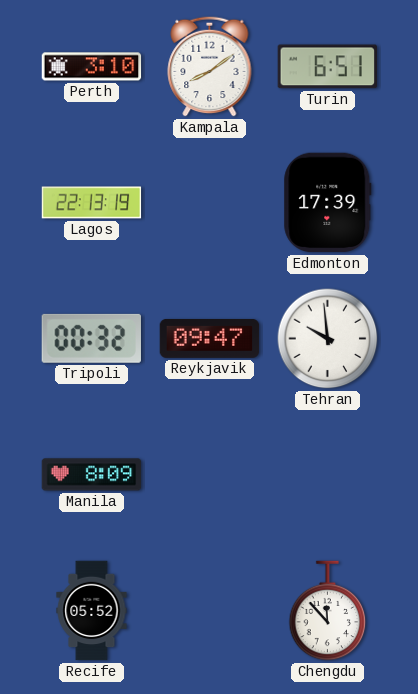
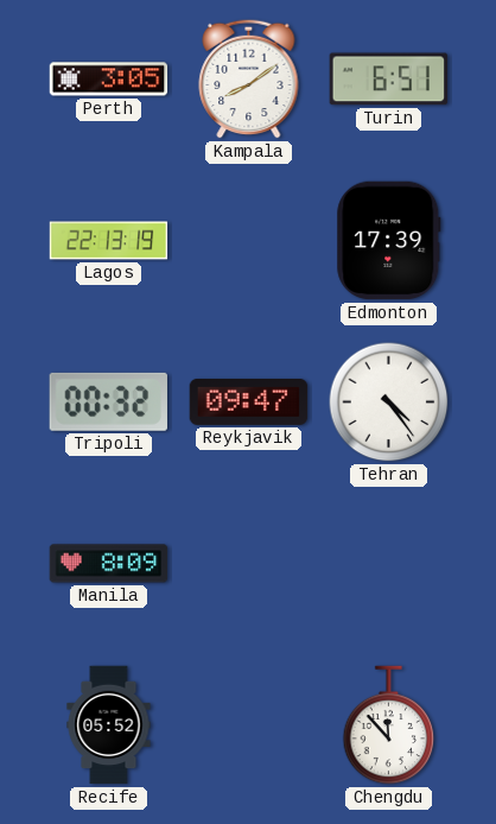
Perth: 3:10 -> 3:05 (109, 80)
Tehran: 9:59 -> 4:24 (389, 403)
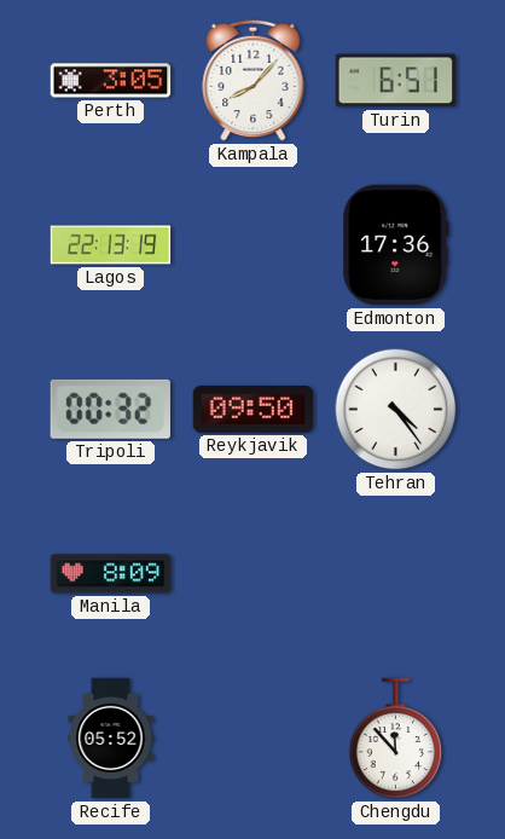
Kampala: 8:09 -> 8:07 (254, 80)
Edmonton: 17:39 -> 17:36 (396, 245)
Reykjavik: 09:47 -> 09:50 (254, 409)
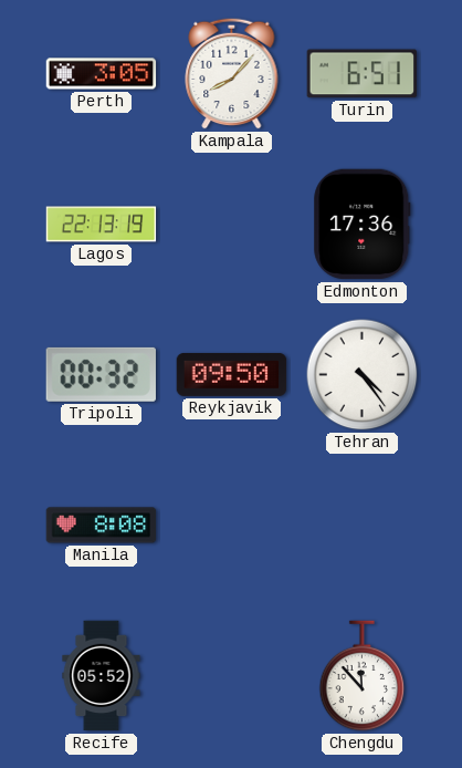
Manila: 8:09 -> 8:08 (102, 526)
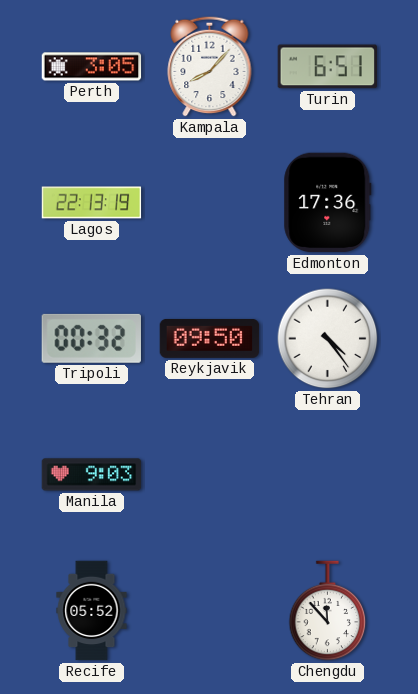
Manila: 8:08 -> 9:03 (92, 475)
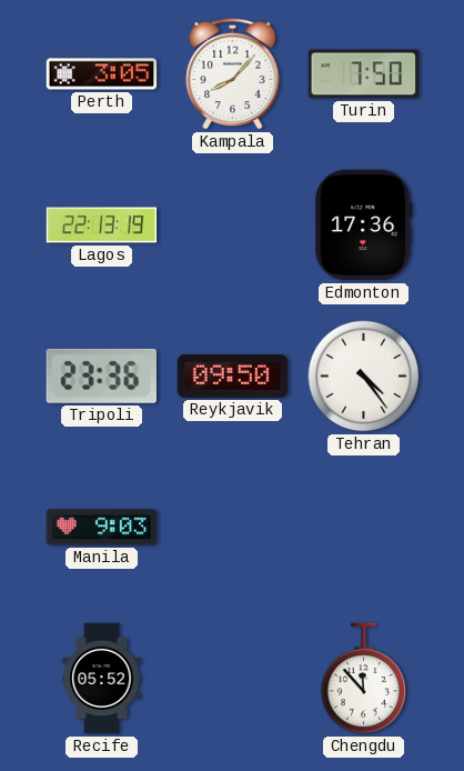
Turin: 6:51 -> 7:50 (363, 74)
Tripoli: 00:32 -> 23:36 (101, 376)
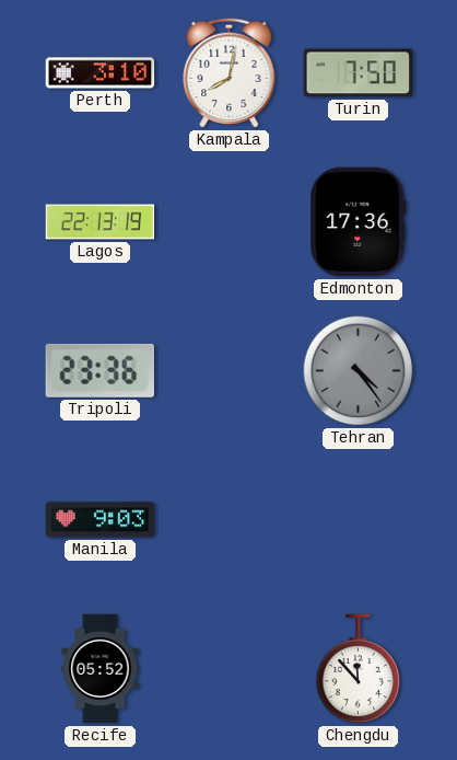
Perth: 3:05 -> 3:10 (101, 73)
Kampala: 8:07 -> 8:02 (230, 72)
Reykjavik: 09:50 -> none (233, 376)
Tehran dial: white -> grey (359, 371)
